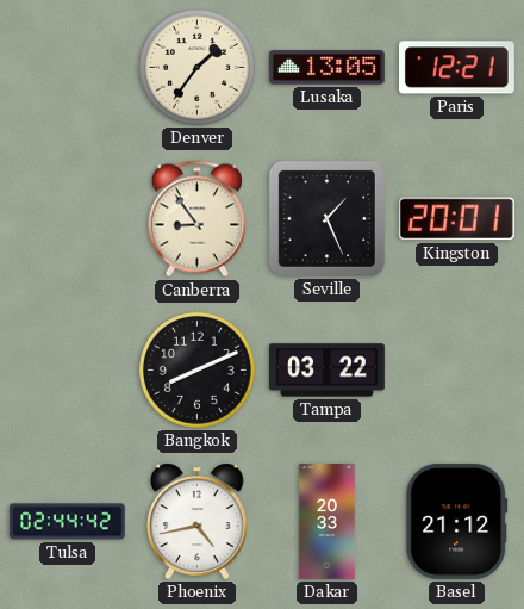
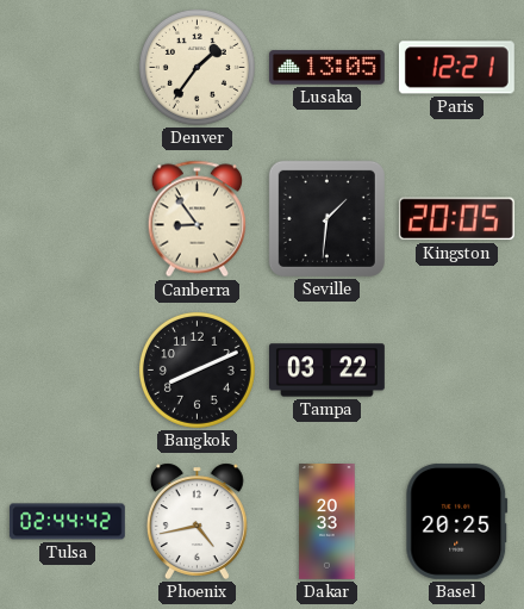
Seville: 1:26 -> 1:31 (326, 218)
Kingston: 20:01 -> 20:05 (456, 219)
Basel: 21:12 -> 20:25 (457, 521)
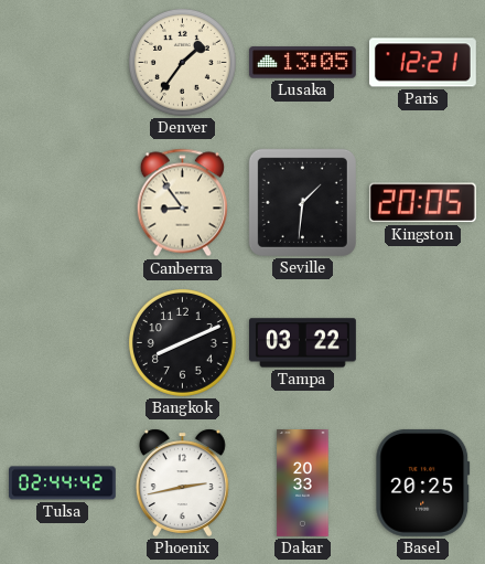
Phoenix: 4:43 -> 2:43 (182, 482)
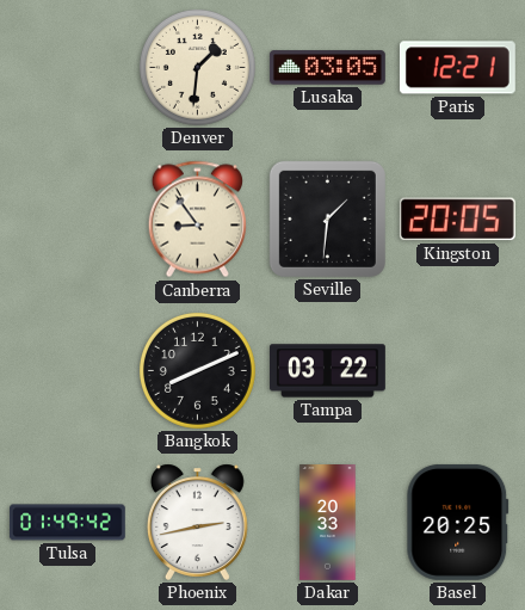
Denver: 1:36 -> 1:31 (197, 67)
Lusaka: 13:05 -> 03:05 (327, 68)
Tulsa: 02:44 -> 01:49 (68, 523)
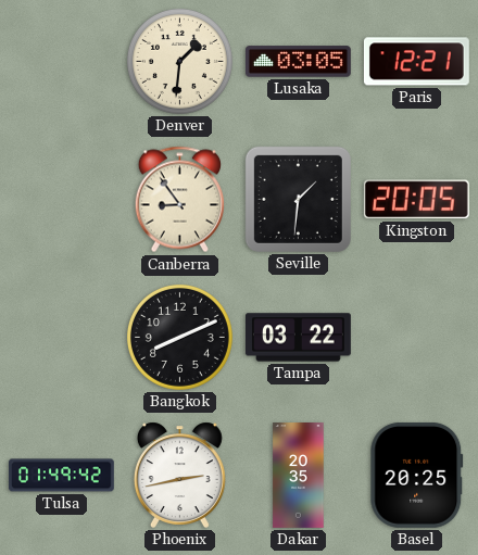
Dakar: 20:33 -> 20:35 (299, 476)
